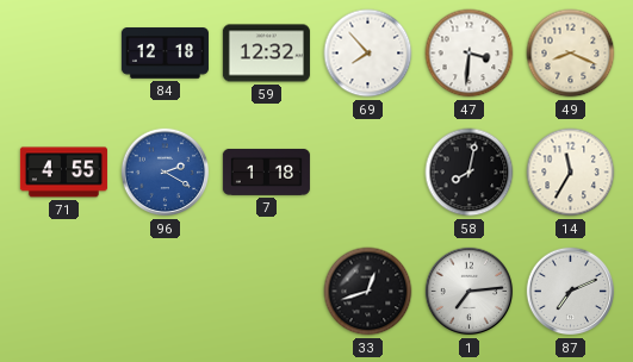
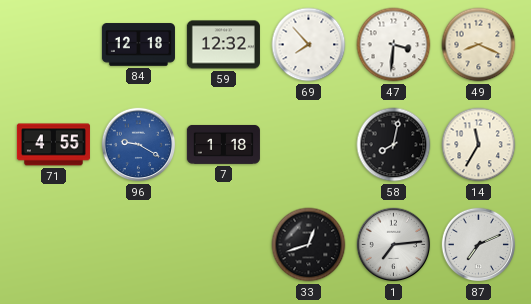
96: 2:20 -> 9:20 (139, 145)
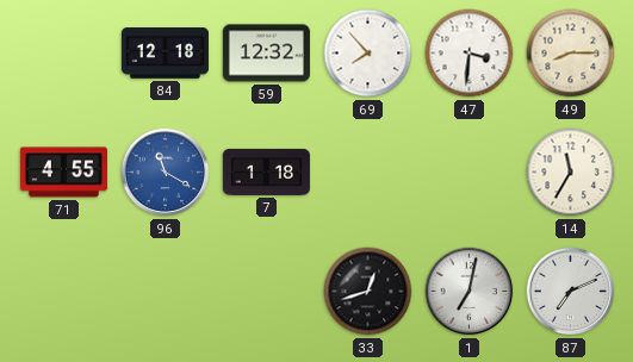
49: 8:19 -> 8:15 (571, 54)
96: 9:20 -> 11:20 (166, 173)
58: 8:02 -> none (394, 145)
1: 7:14 -> 7:02 (470, 292)
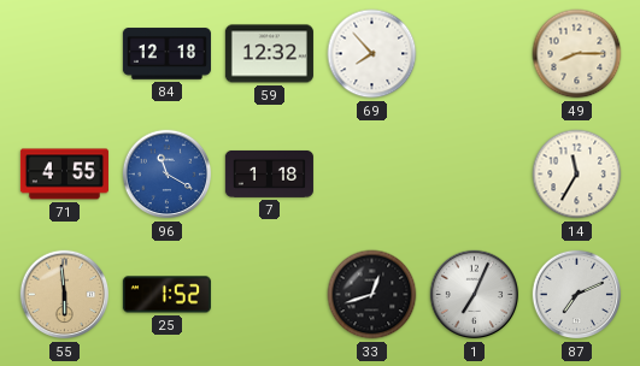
47: 3:31 -> none (470, 54)
55: none -> 5:59 (65, 295)
25: none -> 1:52 (166, 295)
1: 7:02 -> 7:04 (475, 295)
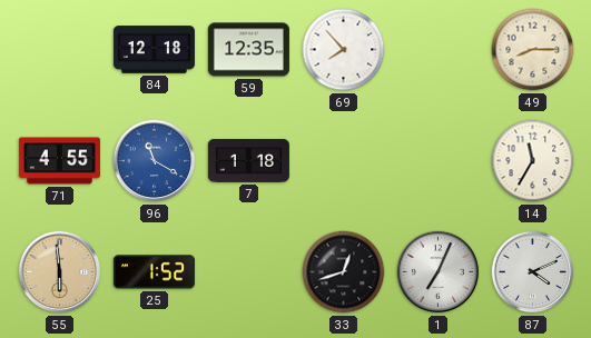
59: 12:32 -> 12:35 (248, 50)
87: 7:11 -> 4:11 (533, 272)
